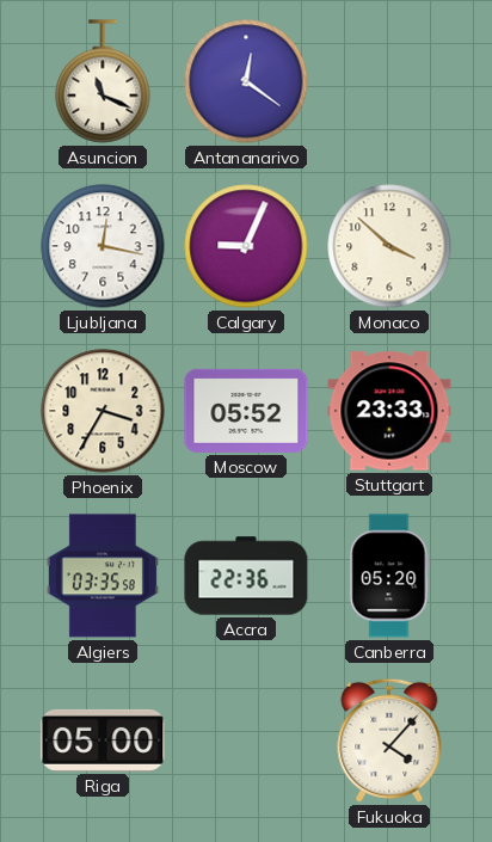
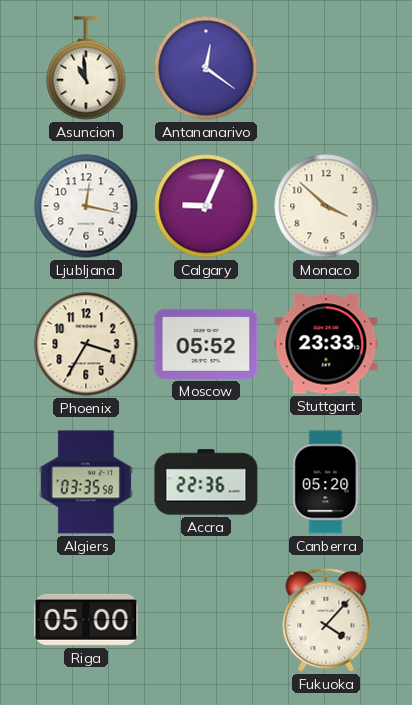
Asuncion: 11:19 -> 10:59 (86, 68)
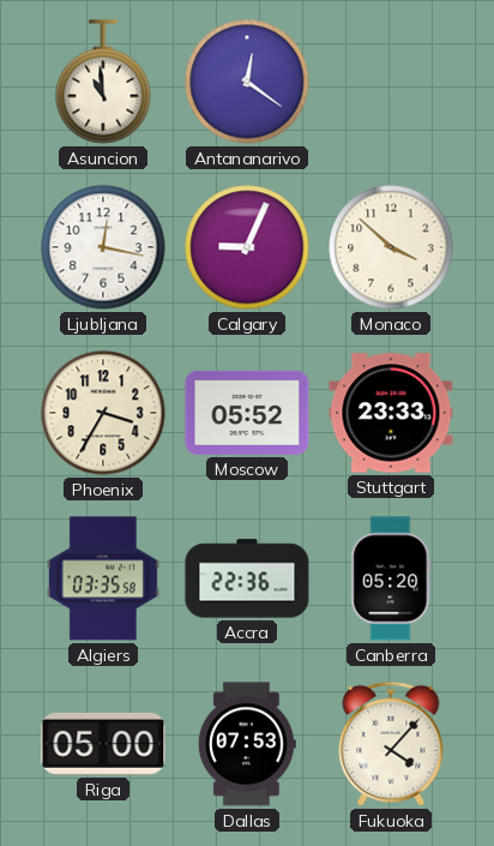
Dallas: none -> 07:53 (247, 744)
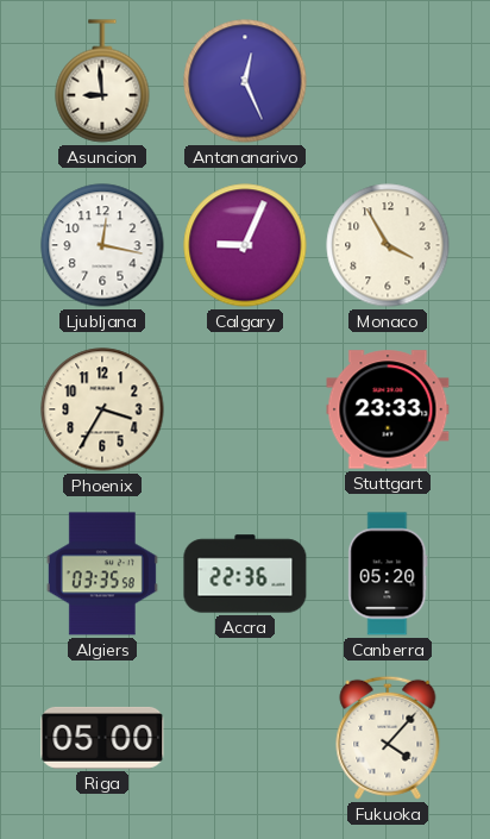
Asuncion: 10:59 -> 8:59 (102, 81)
Antananarivo: 12:21 -> 12:26 (245, 81)
Monaco: 3:52 -> 3:55 (388, 245)
Moscow: 05:52 -> none (247, 413)
Dallas: 07:53 -> none (247, 744)
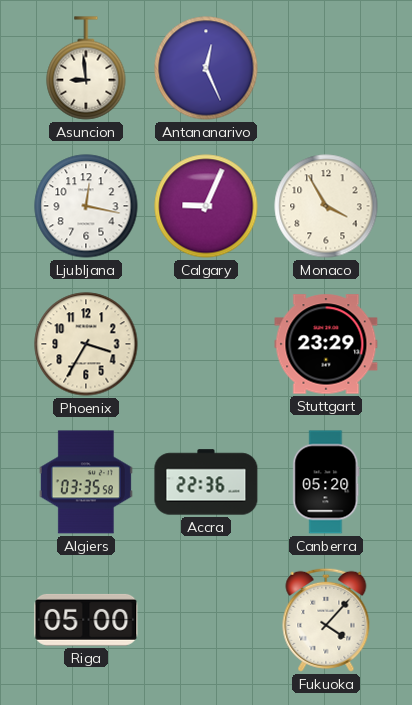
Stuttgart: 23:33 -> 23:29 (326, 344)
